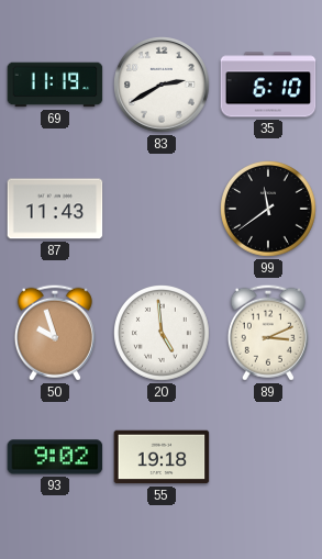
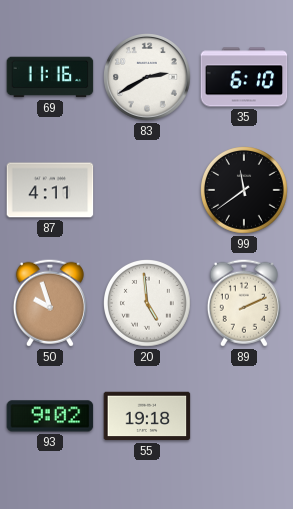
69: 11:19 -> 11:16 (50, 77)
87: 11:43 -> 4:11 (50, 190)
89: 3:11 -> 2:11 (244, 303)
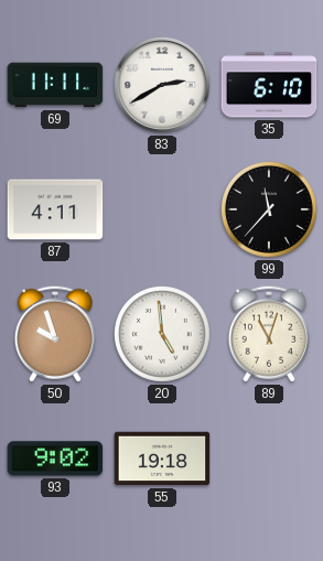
69: 11:16 -> 11:11 (55, 85)
99: 11:39 -> 11:37 (270, 211)
89: 2:11 -> 11:03 (269, 334)
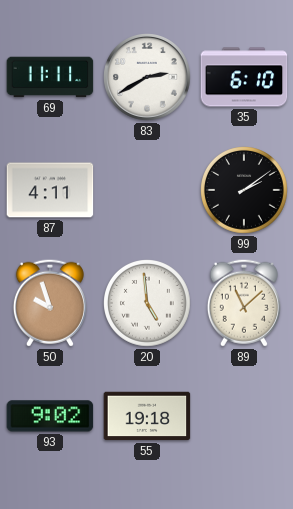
99: 11:37 -> 2:09 (245, 191)
89: 11:03 -> 11:08 (244, 303)
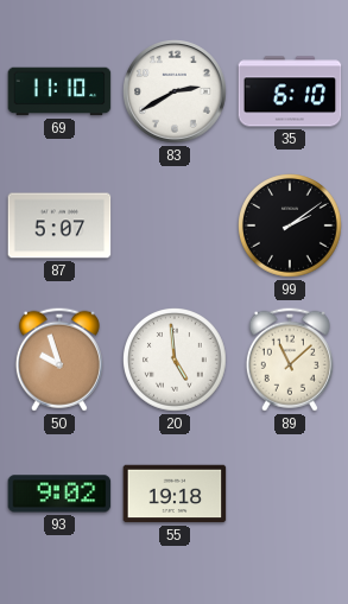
69: 11:11 -> 11:10 (59, 91)
87: 4:11 -> 5:07 (59, 225)
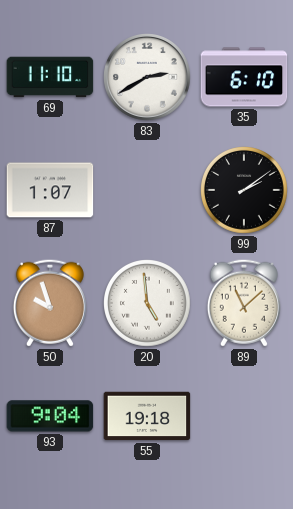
87: 5:07 -> 1:07 (50, 190)
93: 9:02 -> 9:04 (50, 416)
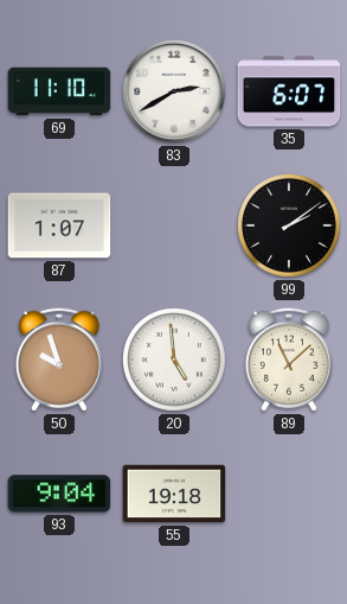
35: 6:10 -> 6:07 (289, 91)
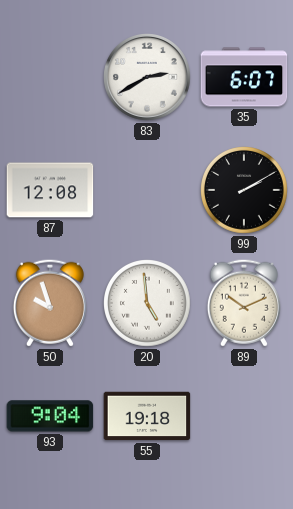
69: 11:10 -> none (59, 91)
87: 1:07 -> 12:08 (50, 190)
99: 2:09 -> 2:10 (245, 191)
89: 11:08 -> 10:11 (244, 303)
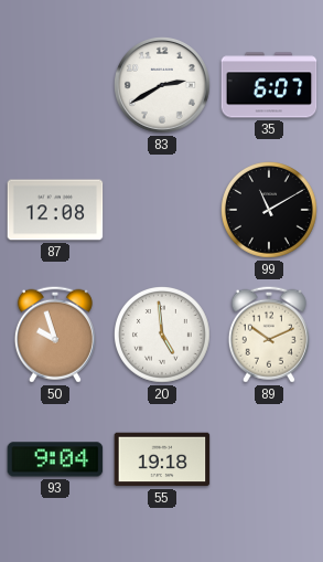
99: 2:10 -> 11:10 (270, 211)
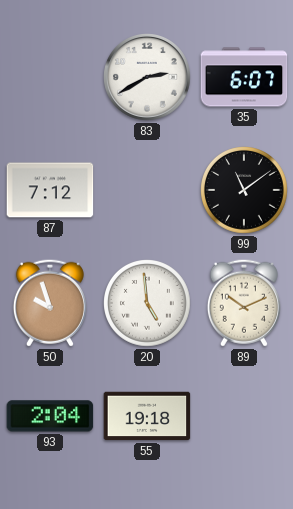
87: 12:08 -> 7:12 (50, 190)
99: 11:10 -> 11:09 (245, 191)
93: 9:04 -> 2:04 (50, 416)
